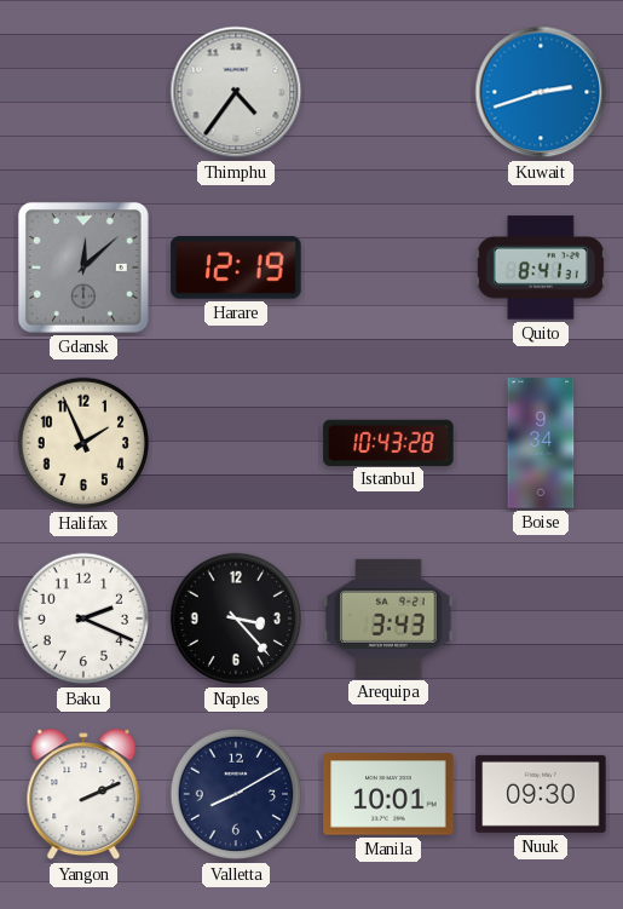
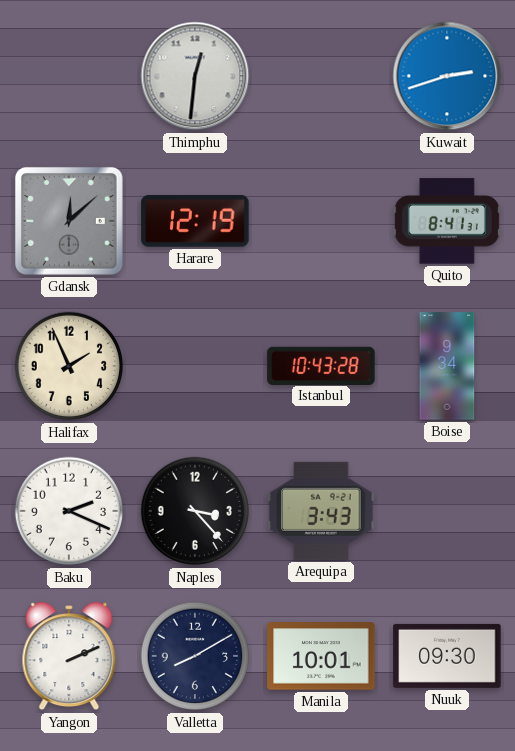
Thimphu: 4:36 -> 12:31 (195, 76)
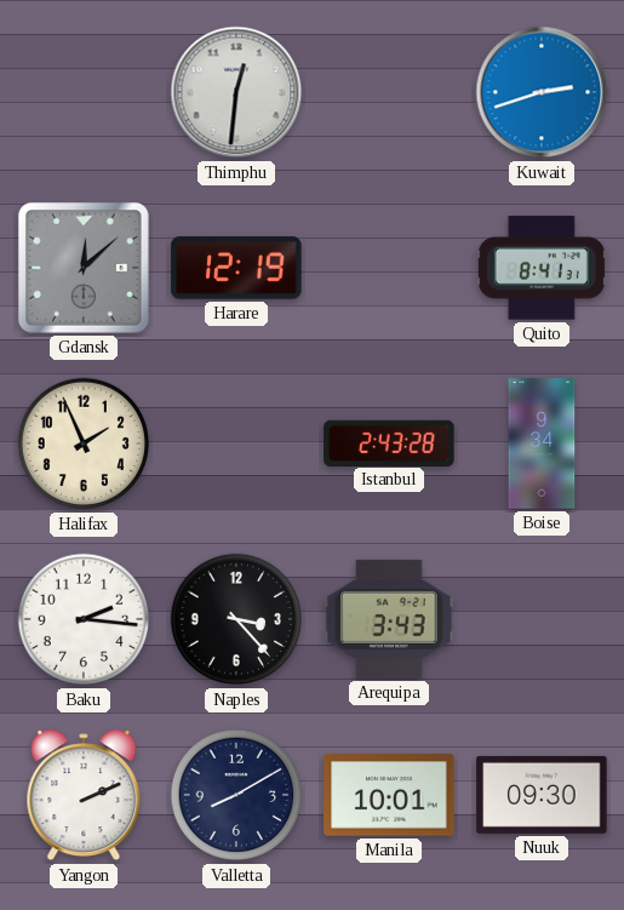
Istanbul: 10:43 -> 2:43 (389, 442)
Baku: 2:19 -> 2:16 (84, 619)
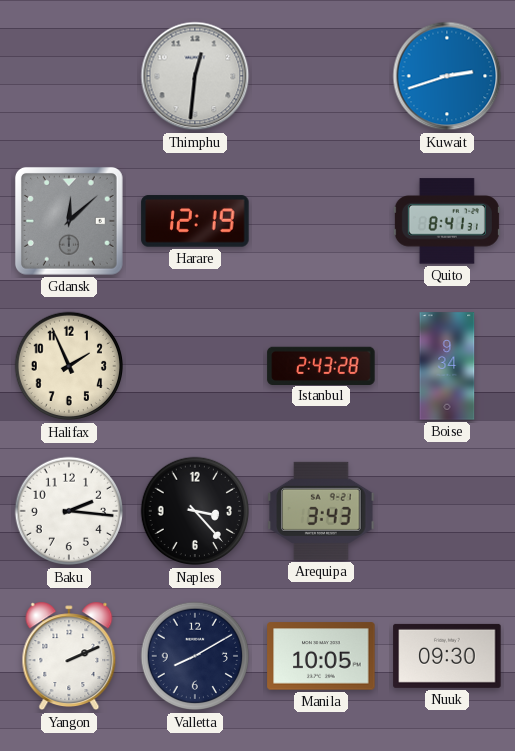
Manila: 10:01 -> 10:05 (321, 656)
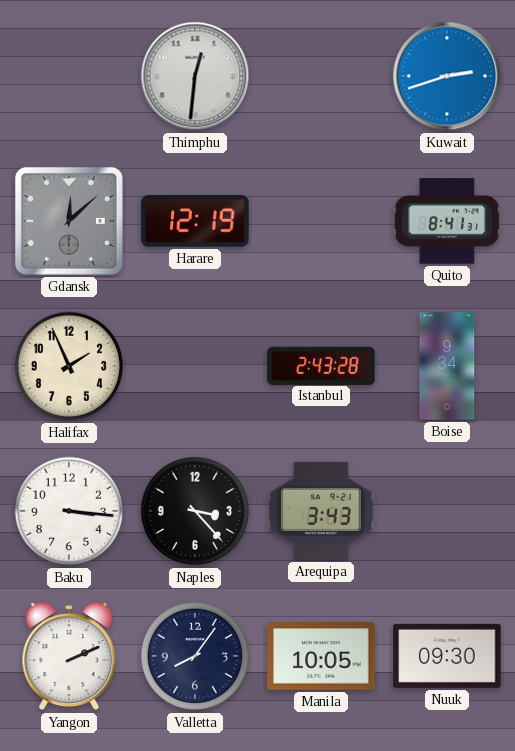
Baku: 2:16 -> 3:16 (69, 511)
Valletta: 8:10 -> 8:06 (195, 656)
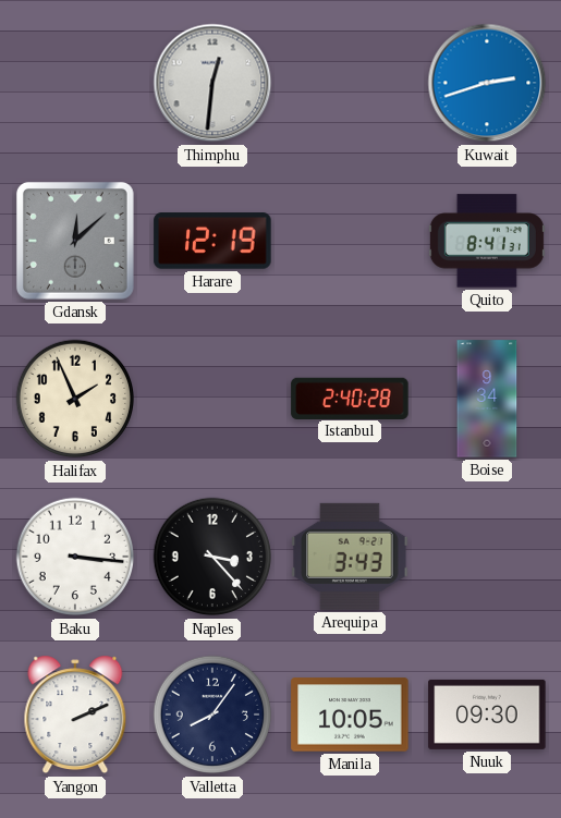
Istanbul: 2:43 -> 2:40 (350, 398)
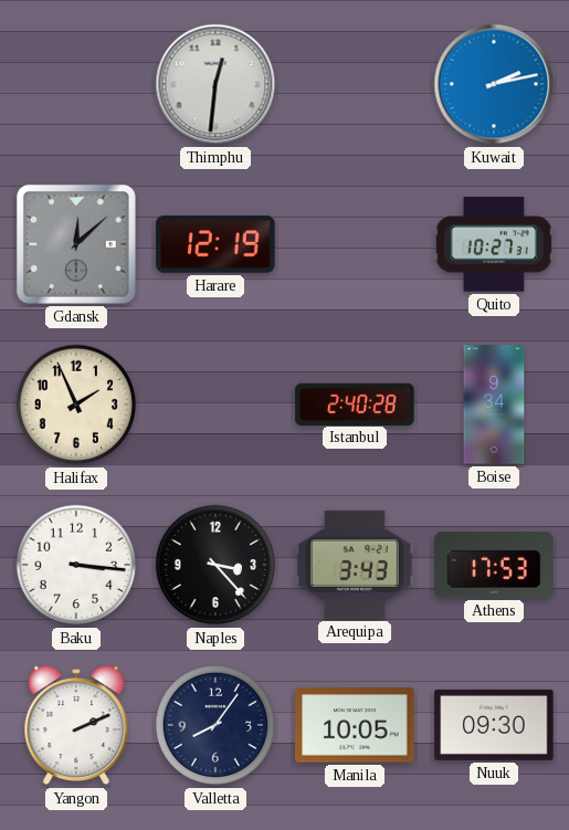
Kuwait: 2:42 -> 2:13 (494, 84)
Quito: 8:41 -> 10:27 (494, 244)
Athens: none -> 17:53 (494, 565)
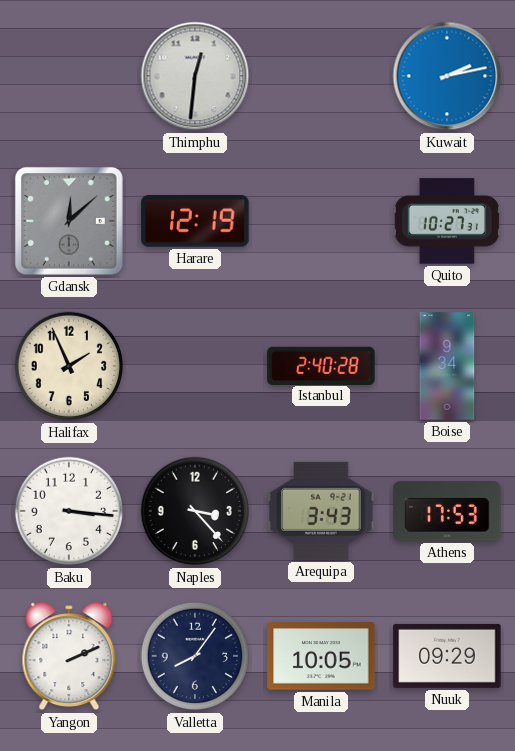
Nuuk: 09:30 -> 09:29 (447, 656)
